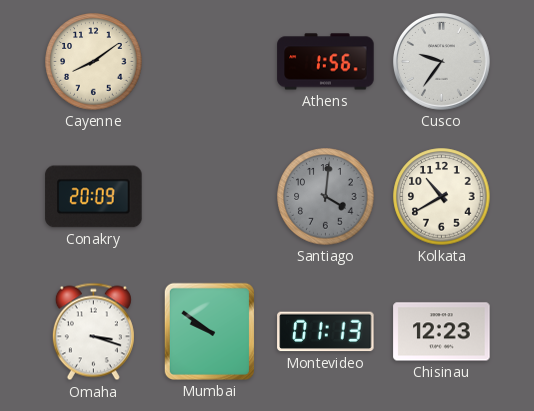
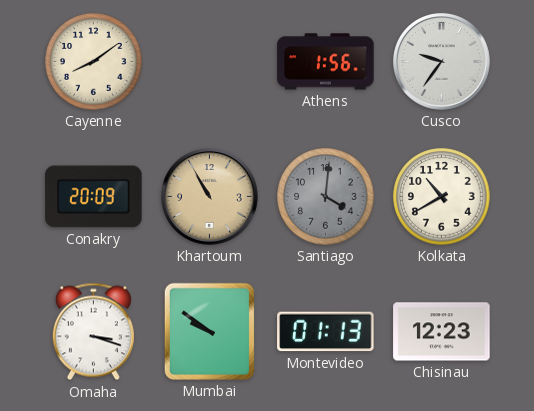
Khartoum: none -> 10:55 (210, 197)
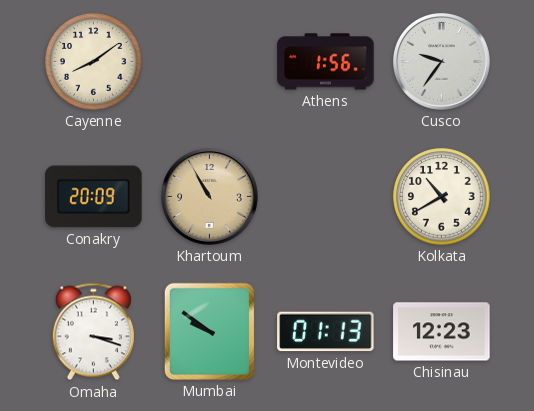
Santiago: 4:01 -> none (326, 197)
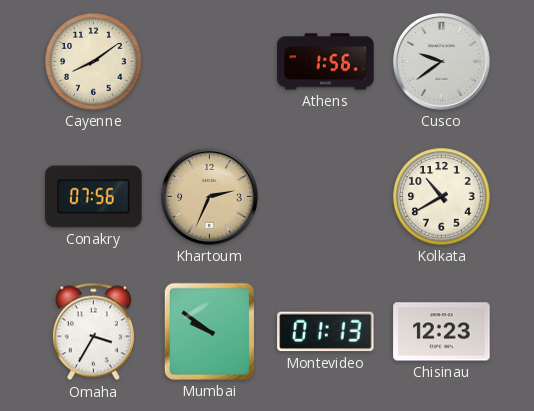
Cusco: 9:36 -> 9:39 (442, 62)
Conakry: 20:09 -> 07:56 (94, 197)
Khartoum: 10:55 -> 2:34 (210, 197)
Omaha: 3:18 -> 3:35 (93, 332)
